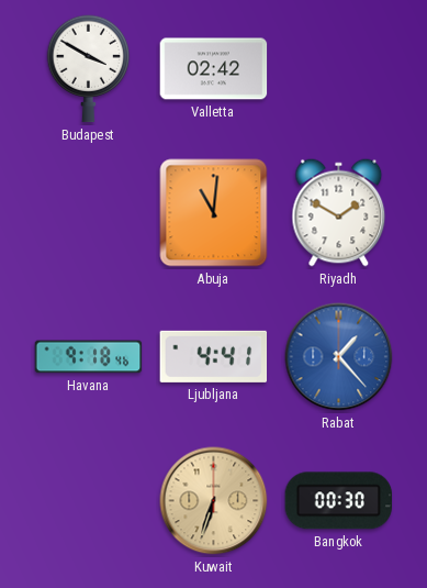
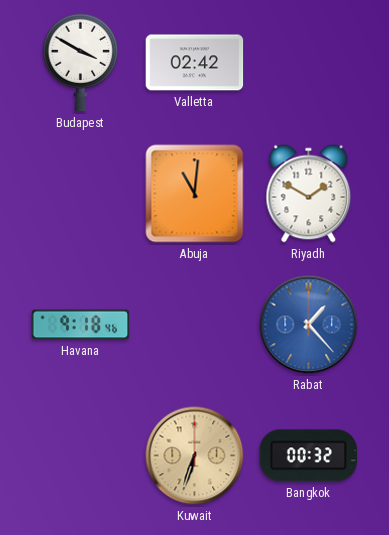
Ljubljana: 4:41 -> none (214, 356)
Bangkok: 00:30 -> 00:32 (309, 456)
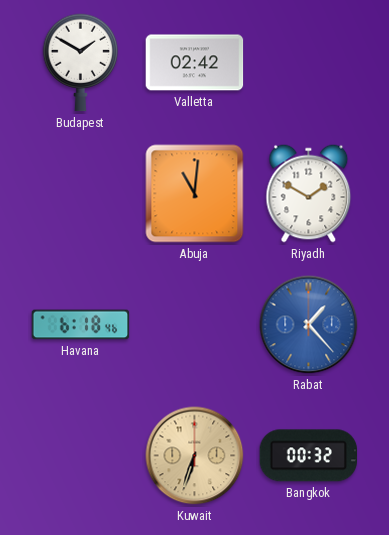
Budapest: 3:50 -> 1:50 (81, 63)
Havana: 9:18 -> 6:18 (81, 325)
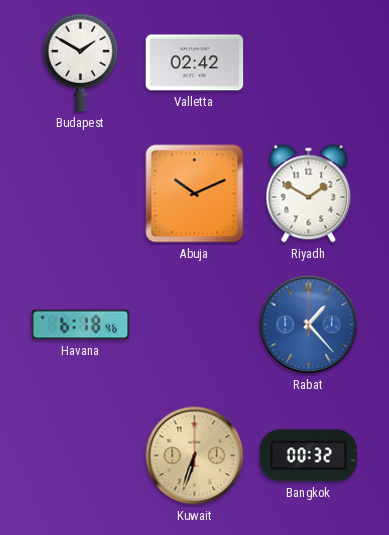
Abuja: 11:01 -> 10:11 (195, 194)
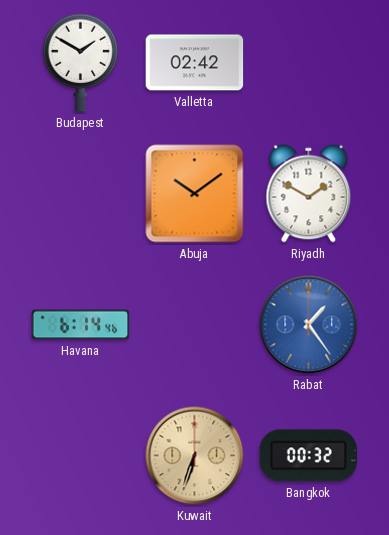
Abuja: 10:11 -> 10:09 (195, 194)
Havana: 6:18 -> 6:14 (81, 325)
Rabat: 1:23 -> 1:24 (309, 325)
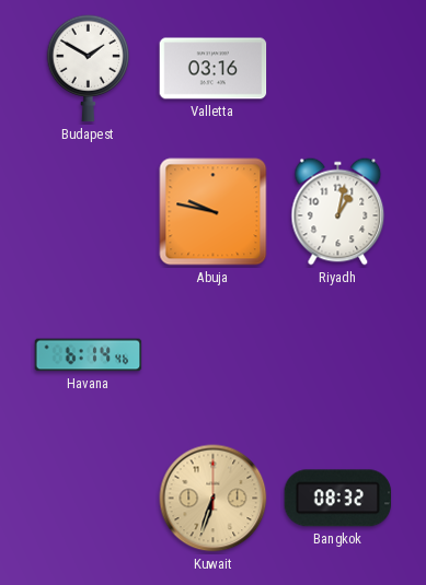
Valletta: 02:42 -> 03:16 (214, 69)
Abuja: 10:09 -> 9:47 (214, 212)
Riyadh: 1:50 -> 1:02 (338, 212)
Rabat: 1:24 -> none (309, 325)
Bangkok: 00:32 -> 08:32 (338, 499)
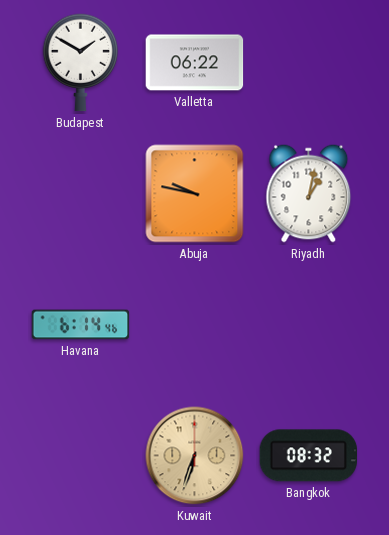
Valletta: 03:16 -> 06:22 (195, 63)
